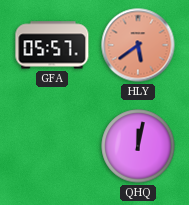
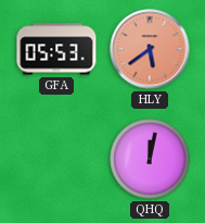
GFA: 05:57 -> 05:53 (56, 49)
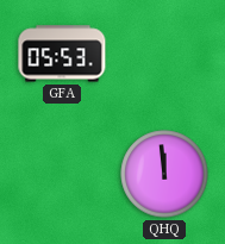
HLY: 5:39 -> none (150, 49)
QHQ: 12:02 -> 11:59 (164, 174)
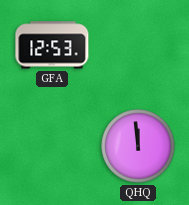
GFA: 05:53 -> 12:53 (52, 45)
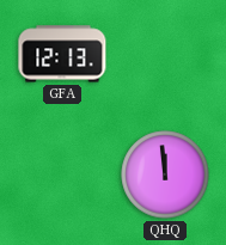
GFA: 12:53 -> 12:13 (62, 54)
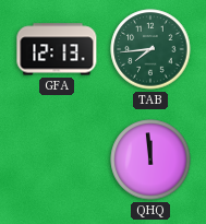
TAB: none -> 7:44 (150, 49)
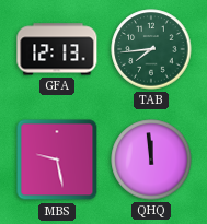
MBS: none -> 9:28 (57, 160)
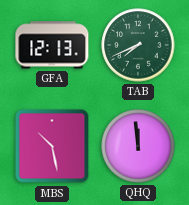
TAB: 7:44 -> 7:41 (138, 45)
MBS: 9:28 -> 10:28 (52, 146)
